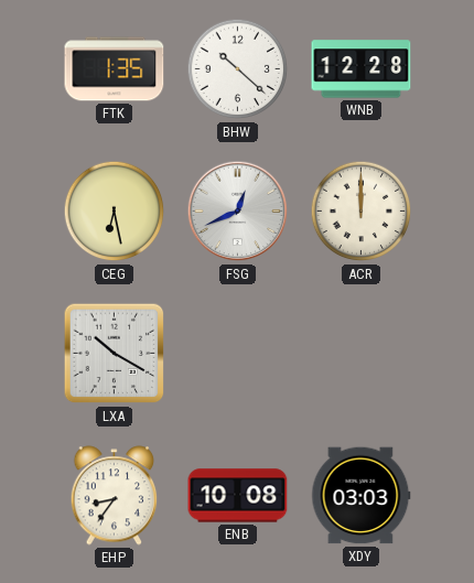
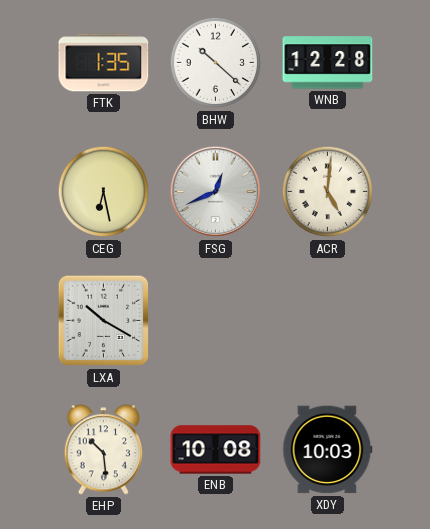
ACR: 12:00 -> 5:01 (328, 192)
EHP: 8:36 -> 10:29 (104, 450)
XDY: 03:03 -> 10:03 (328, 450)
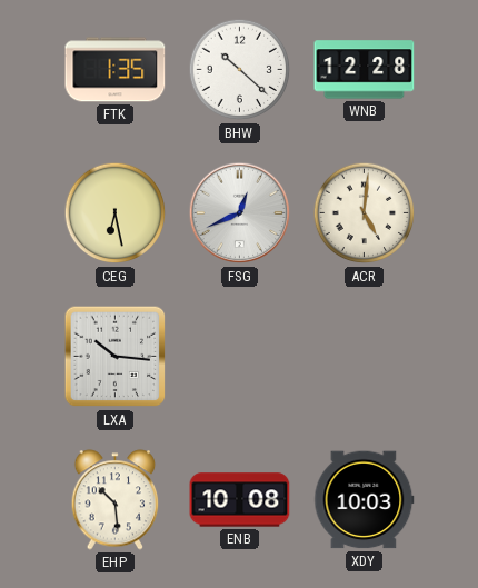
LXA: 10:20 -> 10:16 (116, 357)
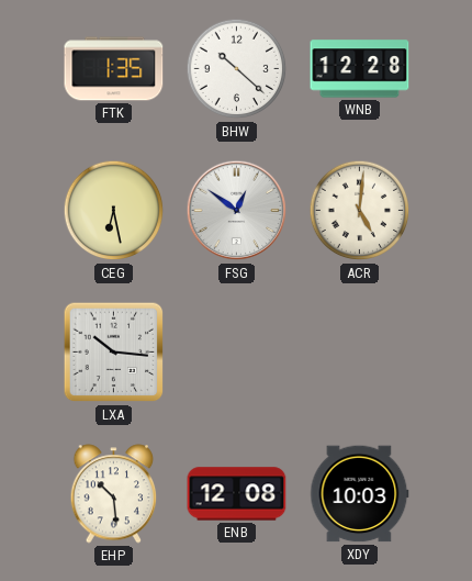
FSG: 12:41 -> 12:51 (237, 211)
ENB: 10:08 -> 12:08 (237, 494)
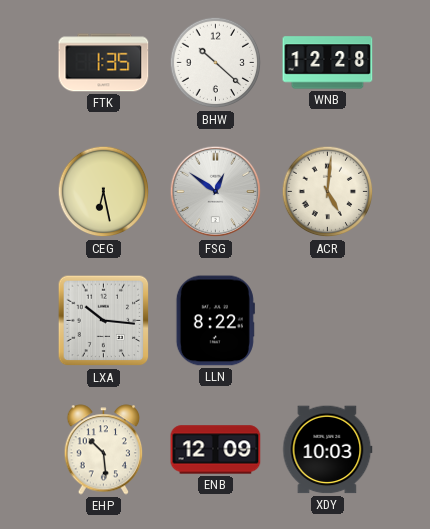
LLN: none -> 8:22 (215, 321)
ENB: 12:08 -> 12:09 (216, 450)
